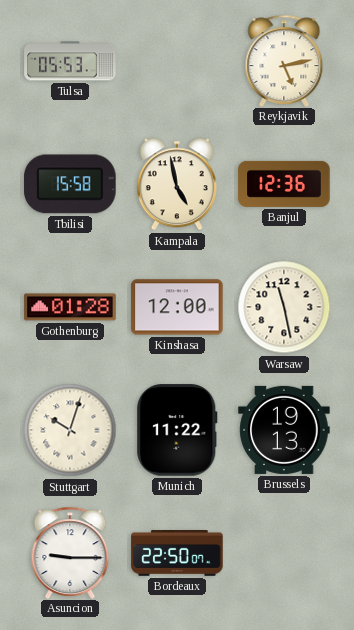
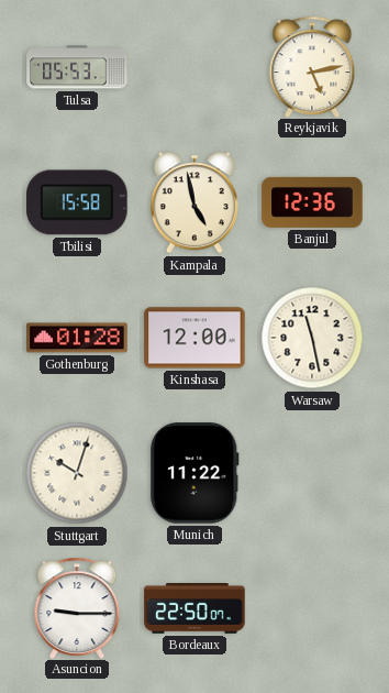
Brussels: 19:13 -> none (284, 430)
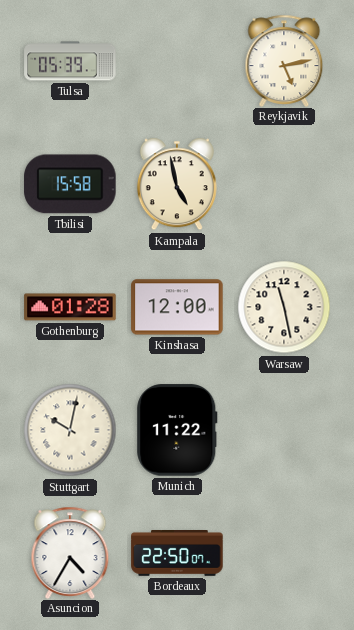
Tulsa: 05:53 -> 05:39 (70, 61)
Banjul: 12:36 -> none (312, 202)
Stuttgart: 10:03 -> 10:02 (70, 430)
Asuncion: 9:15 -> 4:35 (70, 552)
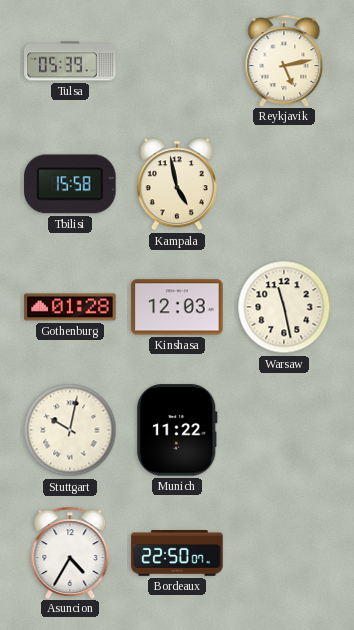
Kinshasa: 12:00 -> 12:03 (177, 307)
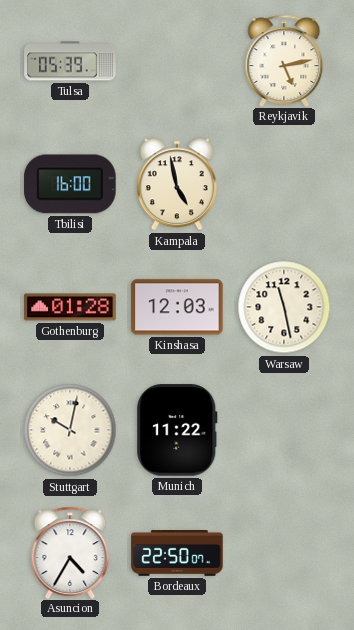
Tbilisi: 15:58 -> 16:00 (70, 184)
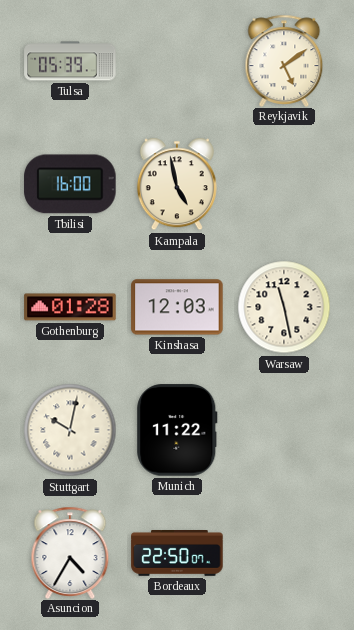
Reykjavik: 5:13 -> 5:09 (284, 60)
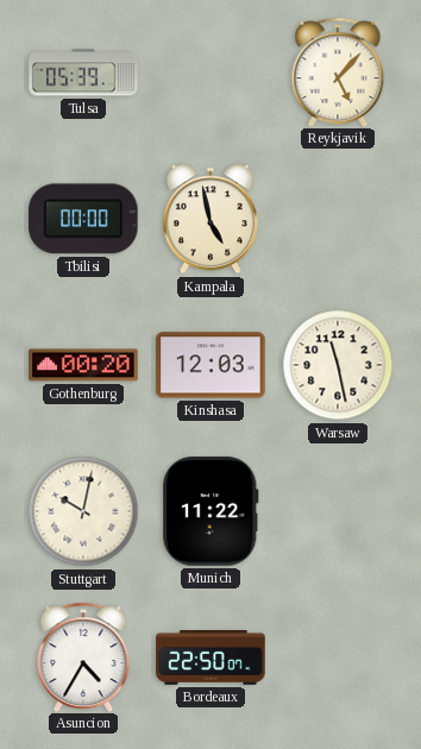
Reykjavik: 5:09 -> 5:07 (338, 71)
Tbilisi: 16:00 -> 00:00 (83, 219)
Gothenburg: 01:28 -> 00:20 (83, 365)
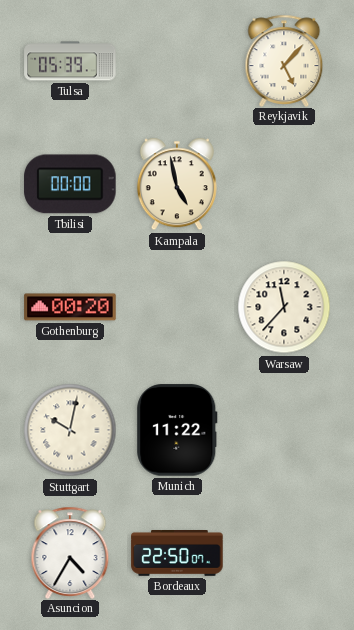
Kinshasa: 12:03 -> none (211, 365)
Warsaw: 11:28 -> 11:37 (284, 307)
